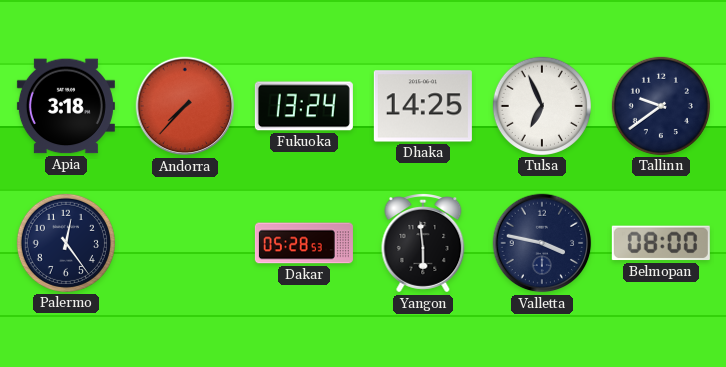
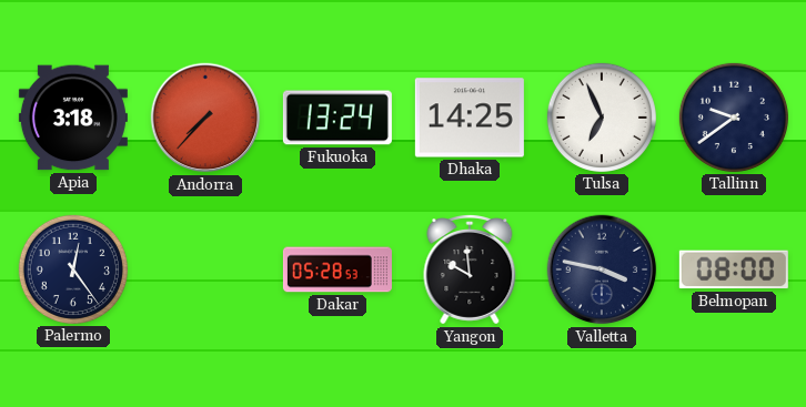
Yangon: 5:59 -> 9:59 (470, 271)
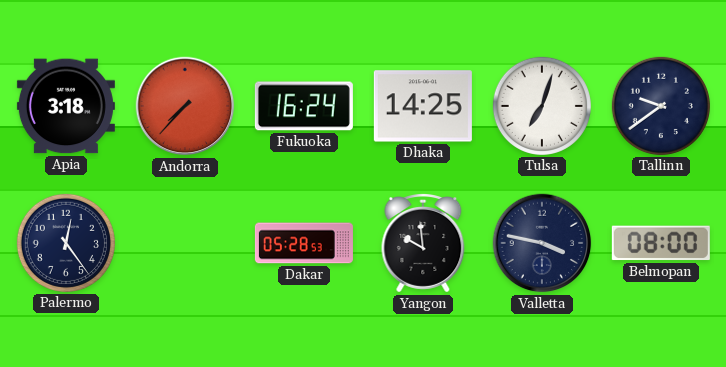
Fukuoka: 13:24 -> 16:24 (304, 106)
Tulsa: 6:56 -> 7:03 (542, 106)
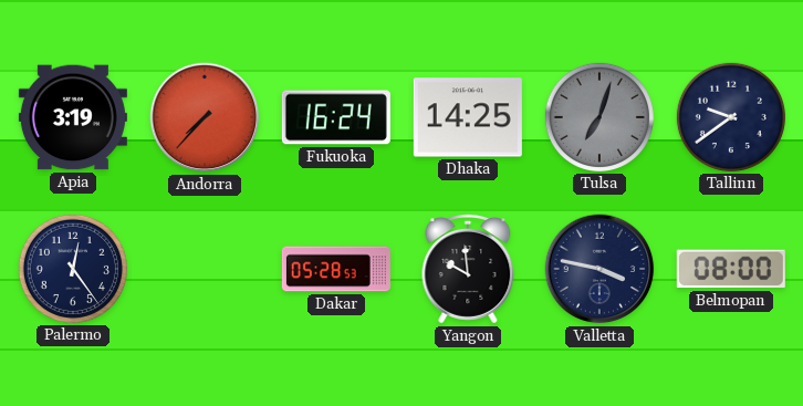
Apia: 3:18 -> 3:19 (73, 117)
Tulsa dial: white -> grey (599, 117)
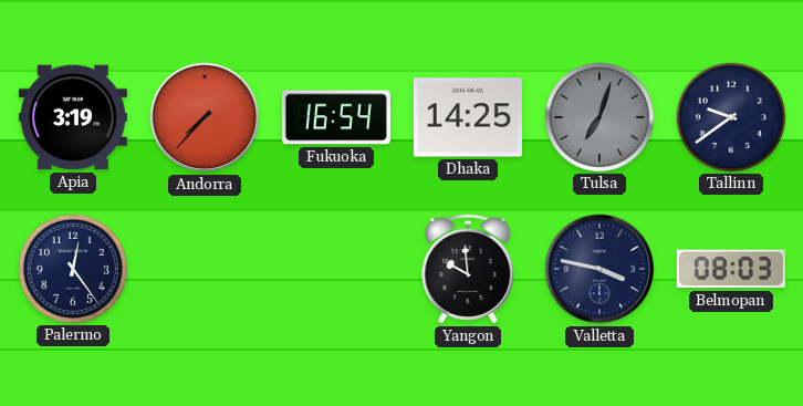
Fukuoka: 16:24 -> 16:54 (336, 117)
Dakar: 05:28 -> none (336, 269)
Belmopan: 08:00 -> 08:03 (731, 269)
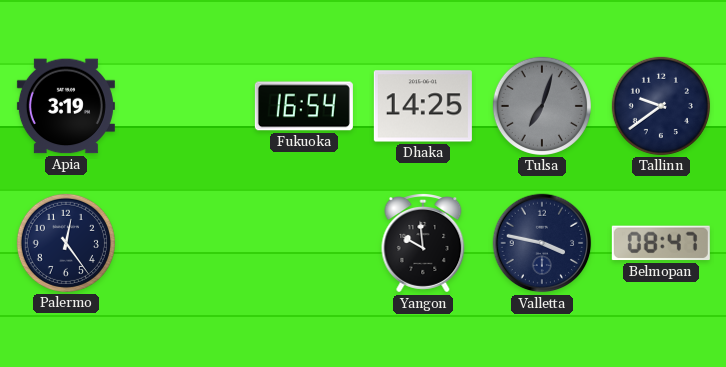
Andorra: 7:37 -> none (205, 117)
Belmopan: 08:03 -> 08:47 (661, 243)
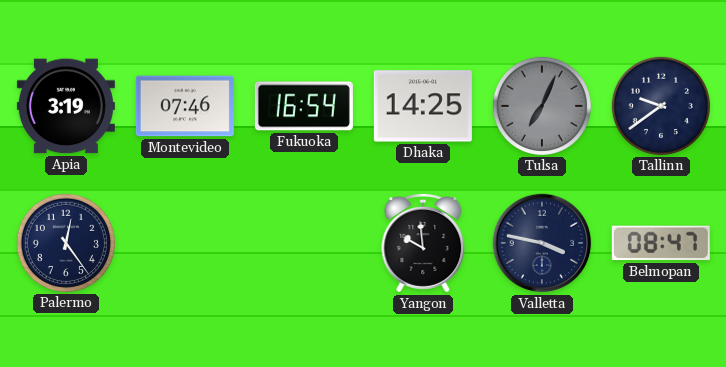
Montevideo: none -> 07:46 (185, 106)
Tulsa: 7:03 -> 7:04 (542, 106)
